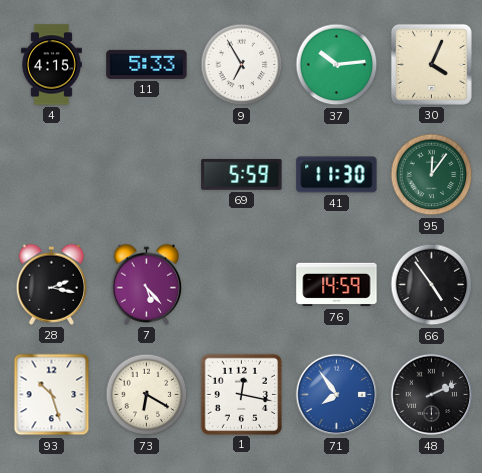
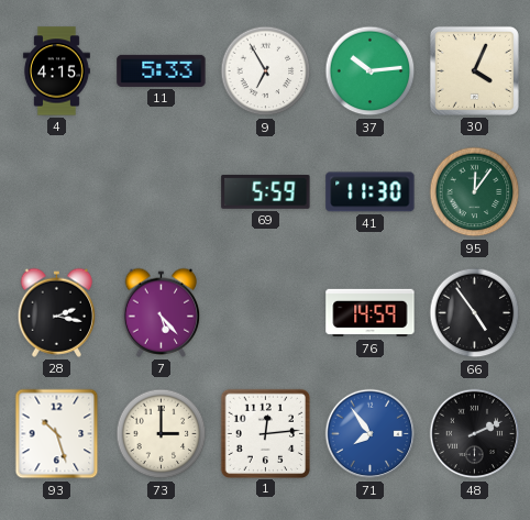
73: 6:20 -> 3:00 (162, 434)
1: 12:17 -> 12:14 (265, 433)
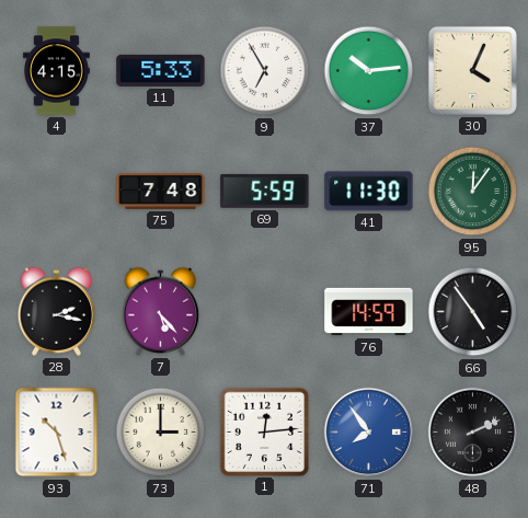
75: none -> 7:48 (161, 191)
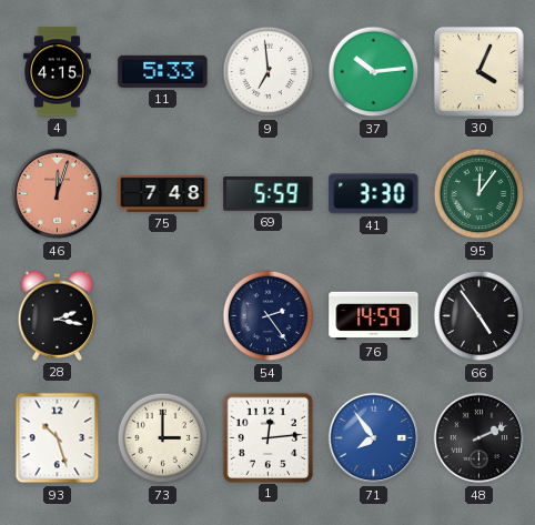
9: 6:55 -> 6:59 (269, 72)
46: none -> 12:03 (58, 194)
41: 11:30 -> 3:30 (374, 194)
7: 5:23 -> none (161, 311)
54: none -> 2:24 (269, 316)
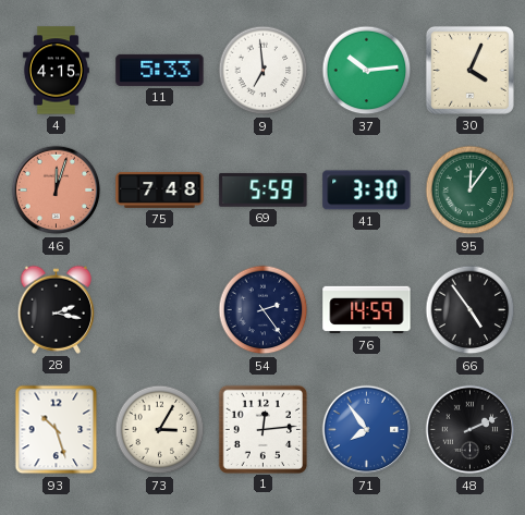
73: 3:00 -> 3:05 (160, 430)
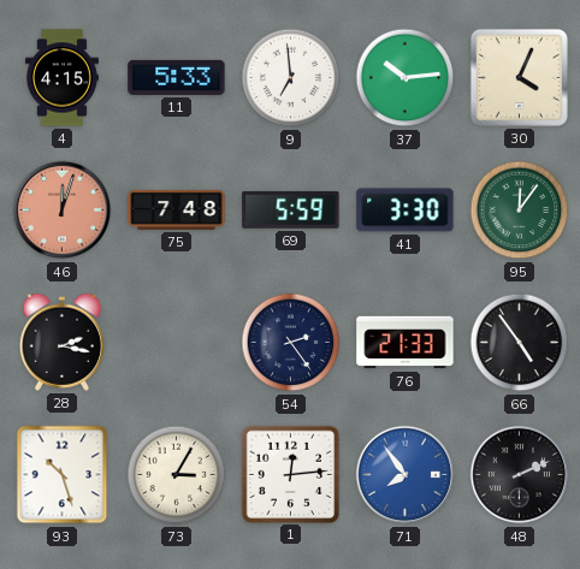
76: 14:59 -> 21:33 (406, 343)
